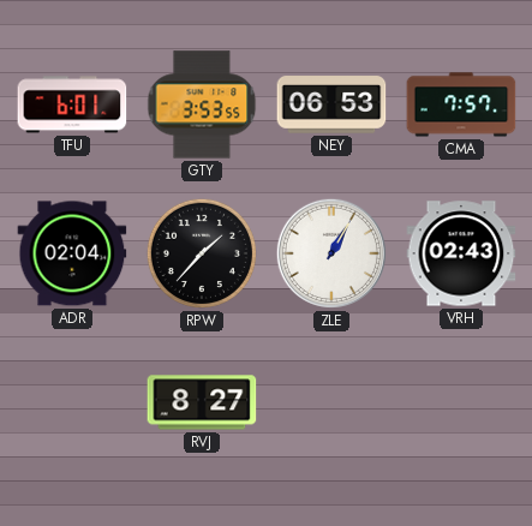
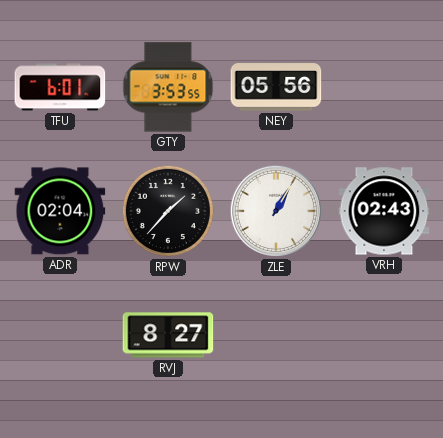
NEY: 06:53 -> 05:56 (276, 87)
CMA: 7:57 -> none (461, 104)
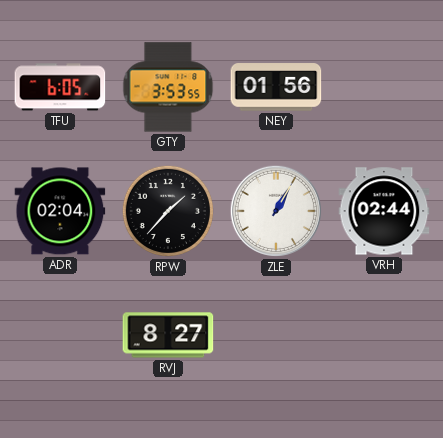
TFU: 6:01 -> 6:05 (60, 87)
NEY: 05:56 -> 01:56 (276, 87)
VRH: 02:43 -> 02:44 (384, 211)
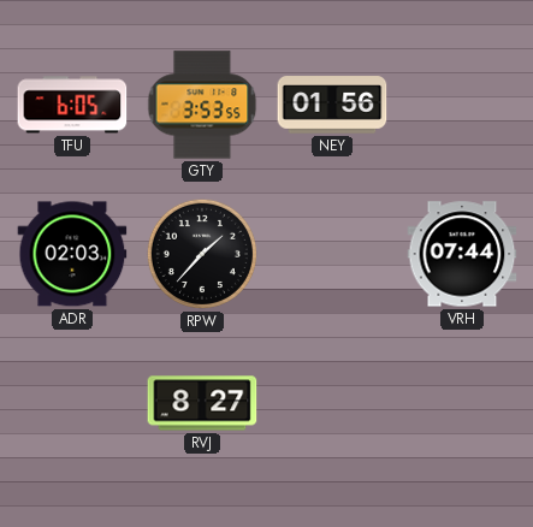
ADR: 02:04 -> 02:03 (72, 254)
ZLE: 1:05 -> none (276, 211)
VRH: 02:44 -> 07:44 (462, 254)
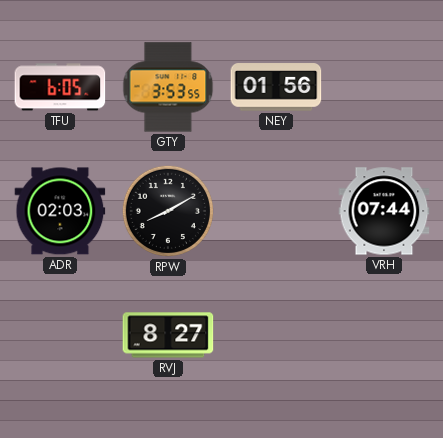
RPW: 1:37 -> 8:10 (168, 211)
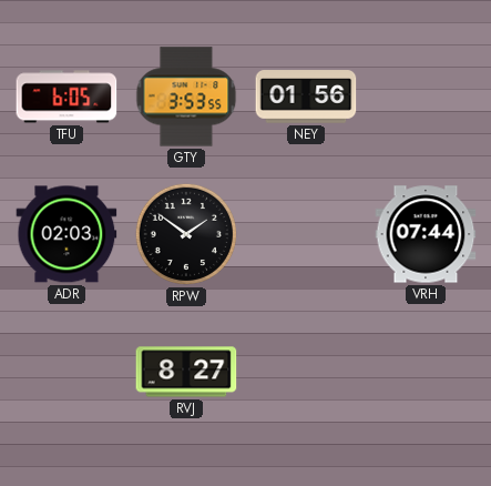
RPW: 8:10 -> 1:51 (186, 234)
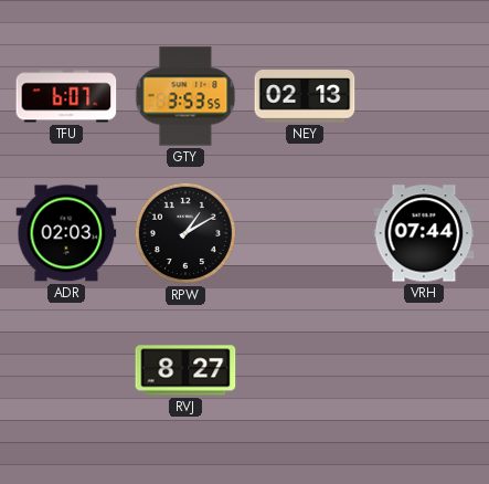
TFU: 6:05 -> 6:07 (66, 96)
NEY: 01:56 -> 02:13 (305, 96)
RPW: 1:51 -> 1:10 (185, 233)
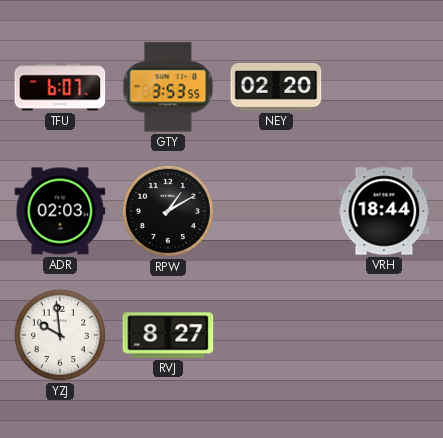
NEY: 02:13 -> 02:20 (276, 87)
VRH: 07:44 -> 18:44 (384, 211)
YZJ: none -> 9:59 (60, 335)
